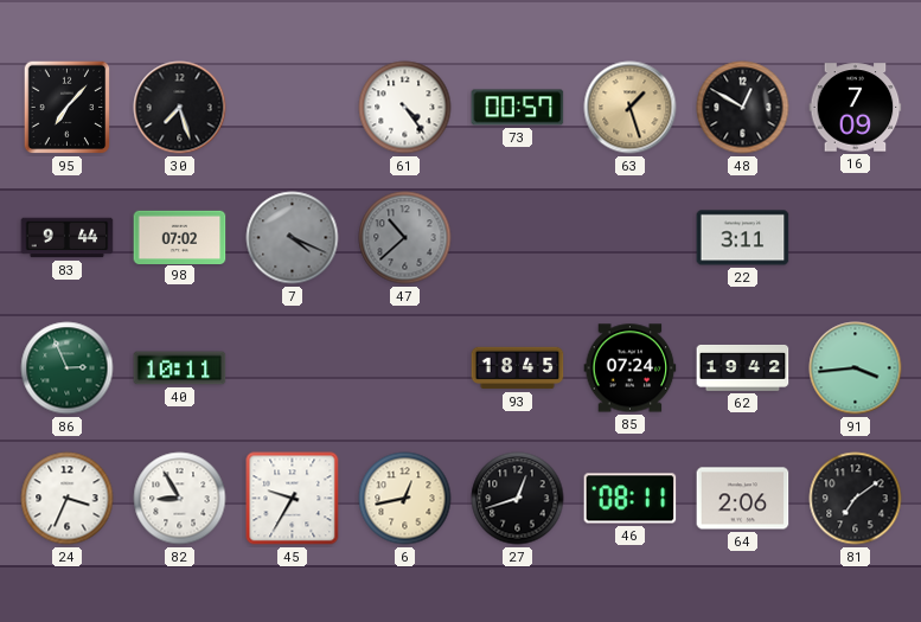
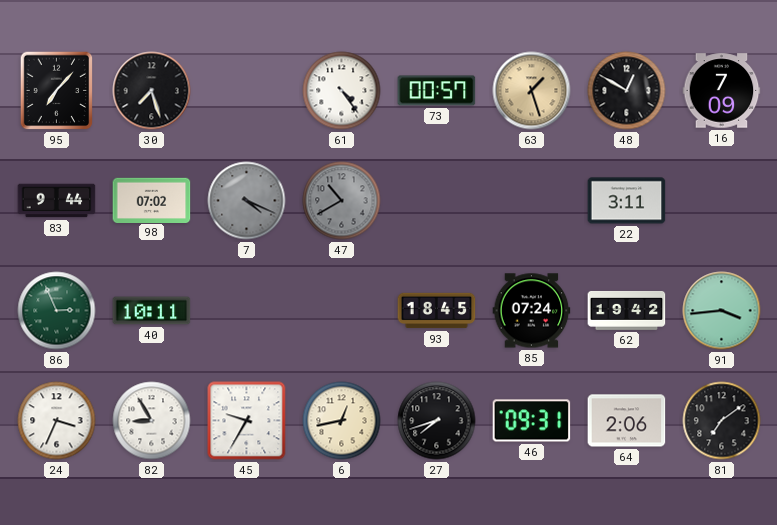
47: 10:38 -> 10:40 (342, 201)
27: 12:42 -> 7:42 (437, 421)
46: 08:11 -> 09:31 (532, 421)
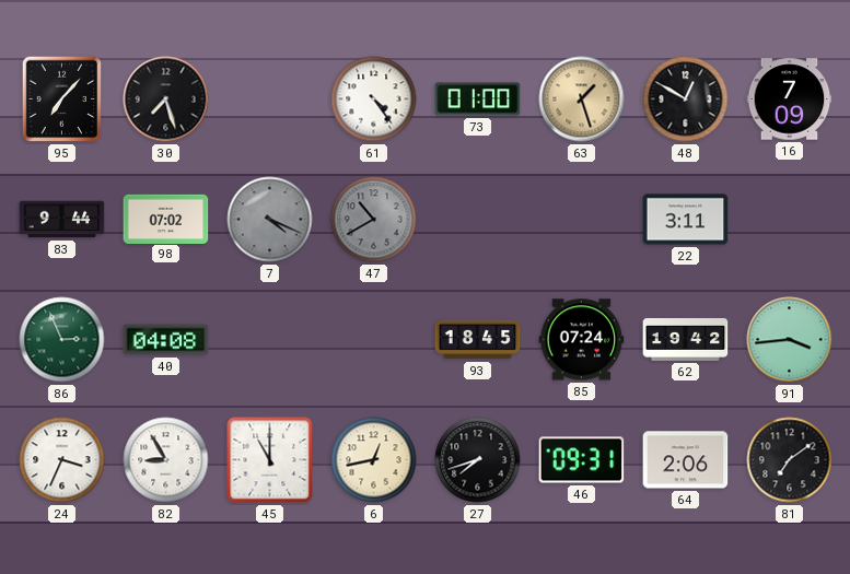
73: 00:57 -> 01:00 (478, 99)
40: 10:11 -> 04:08 (166, 340)
45: 9:35 -> 11:00 (270, 460)
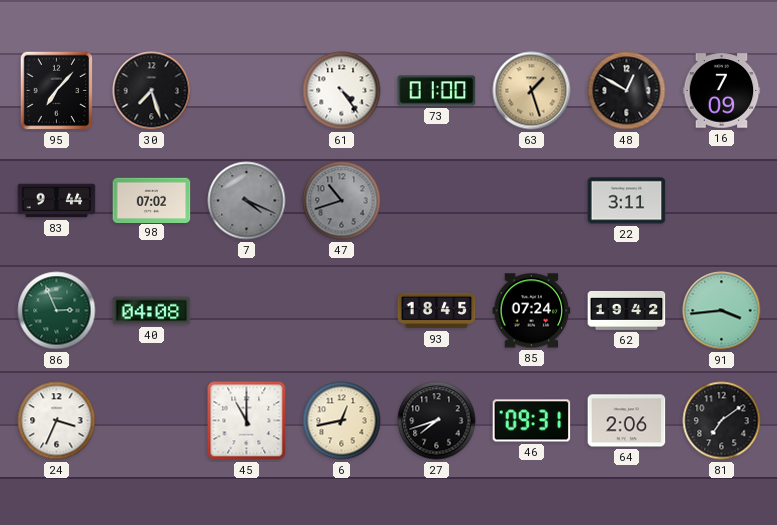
47: 10:40 -> 10:42 (342, 201)
82: 8:55 -> none (166, 460)
